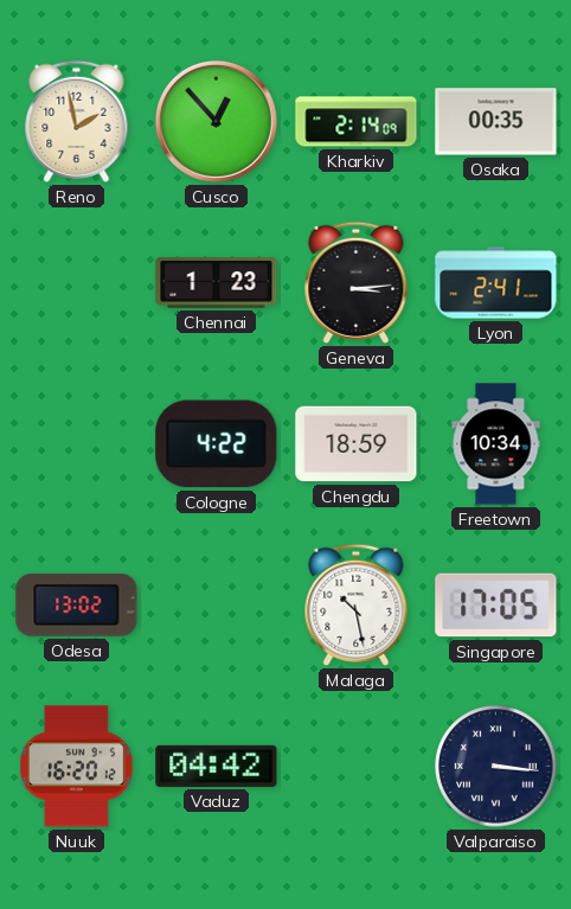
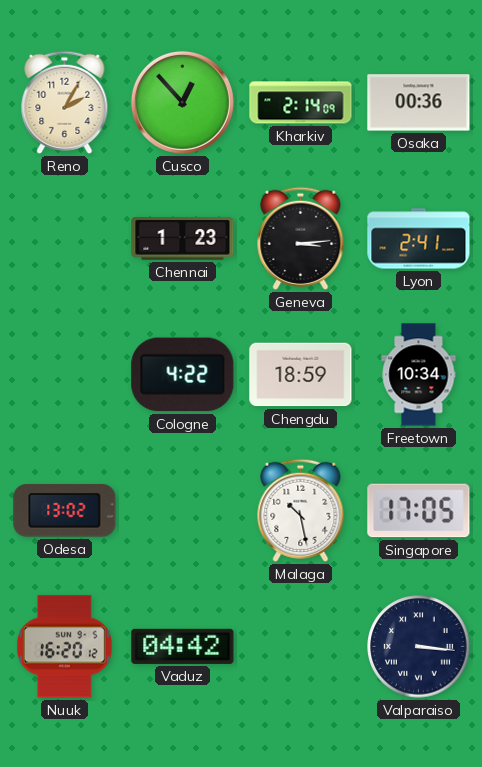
Reno: 1:58 -> 2:05 (65, 102)
Osaka: 00:35 -> 00:36 (419, 103)
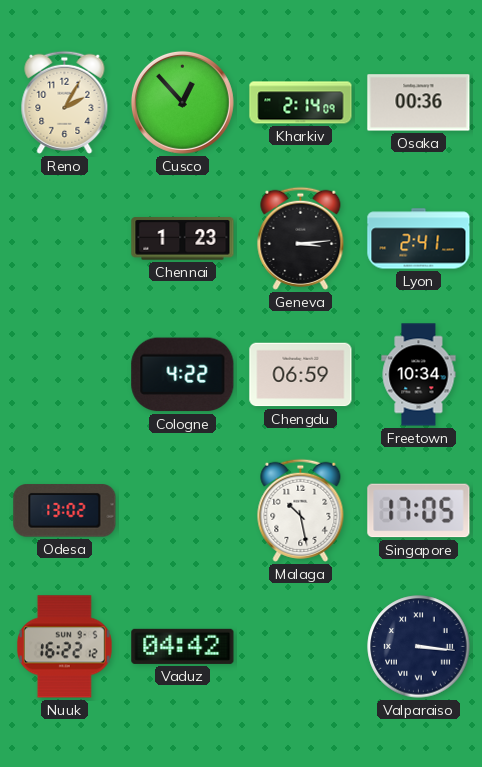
Chengdu: 18:59 -> 06:59 (301, 375)
Nuuk: 16:20 -> 16:22 (64, 647)
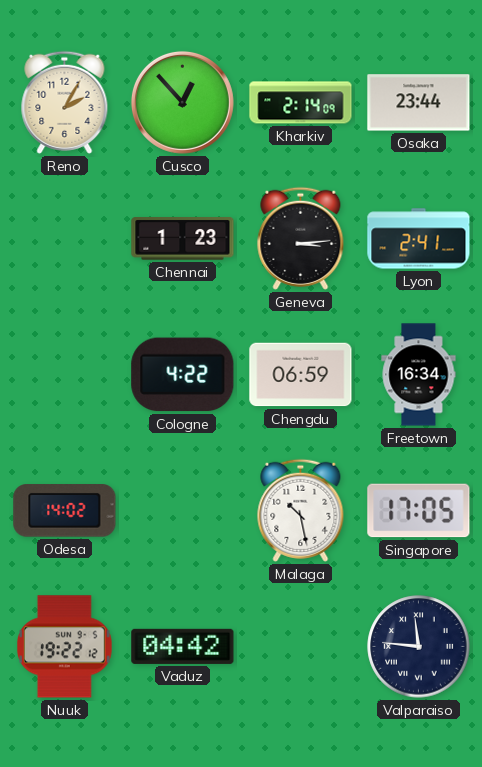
Osaka: 00:36 -> 23:44 (419, 103)
Freetown: 10:34 -> 16:34 (419, 375)
Odesa: 13:02 -> 14:02 (65, 511)
Nuuk: 16:22 -> 19:22 (64, 647)
Valparaiso: 3:16 -> 11:46 (419, 647)
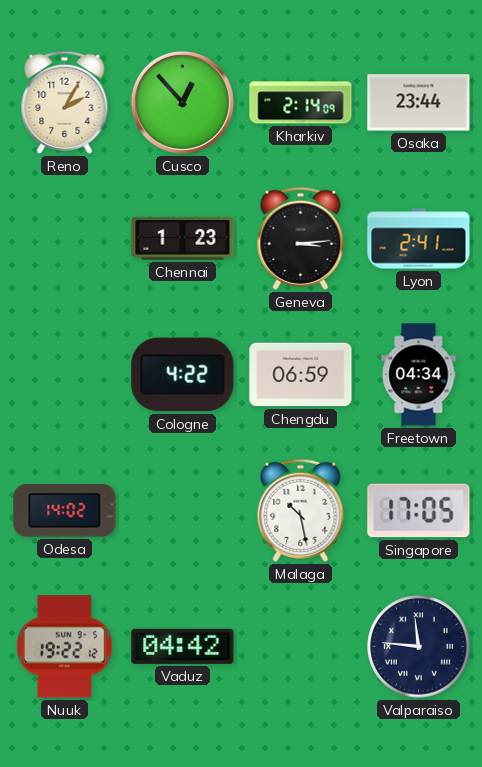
Freetown: 16:34 -> 04:34 (419, 375)
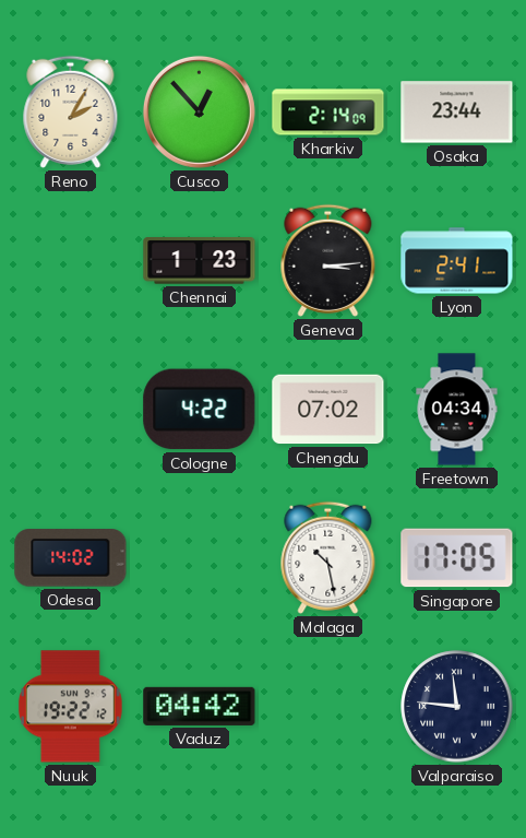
Chengdu: 06:59 -> 07:02 (328, 410)
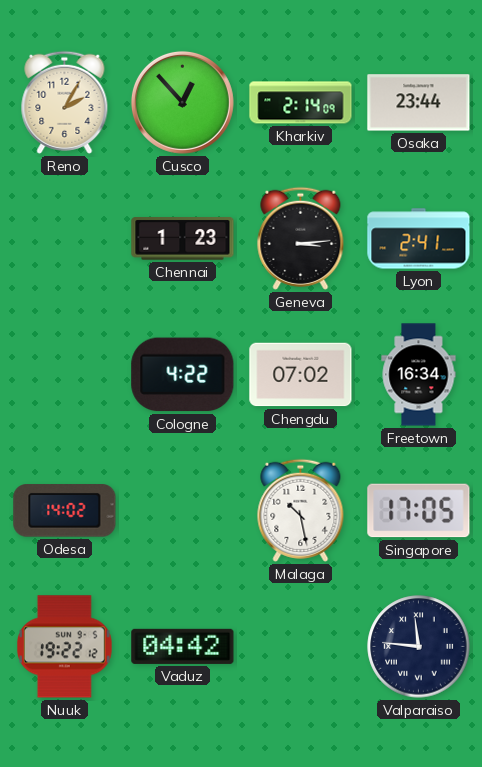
Freetown: 04:34 -> 16:34 (419, 375)
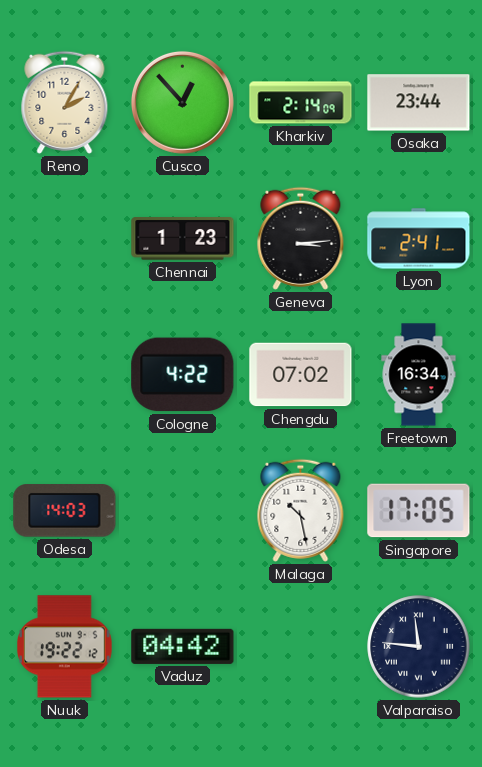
Odesa: 14:02 -> 14:03 (65, 511)
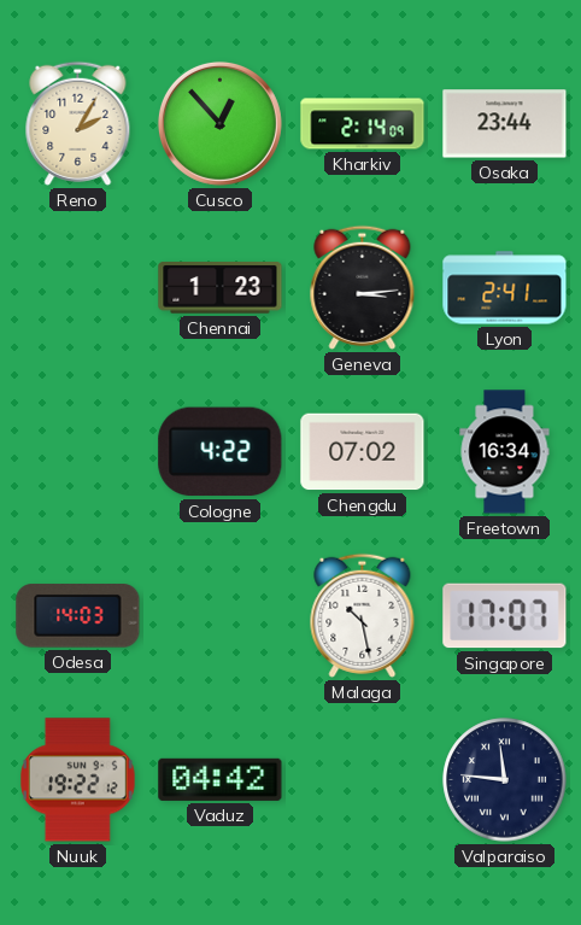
Singapore: 17:05 -> 17:07 (505, 616)
